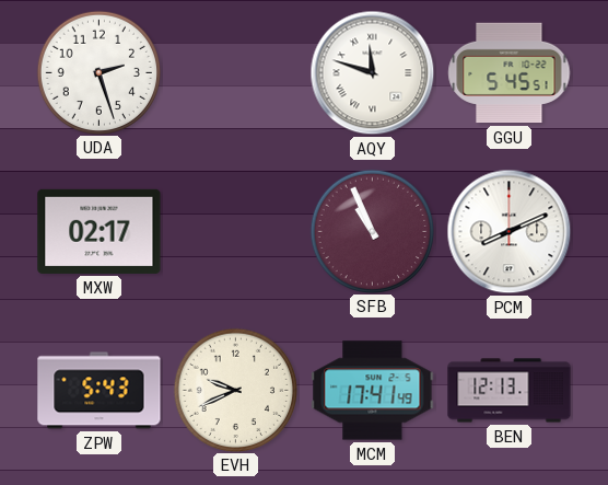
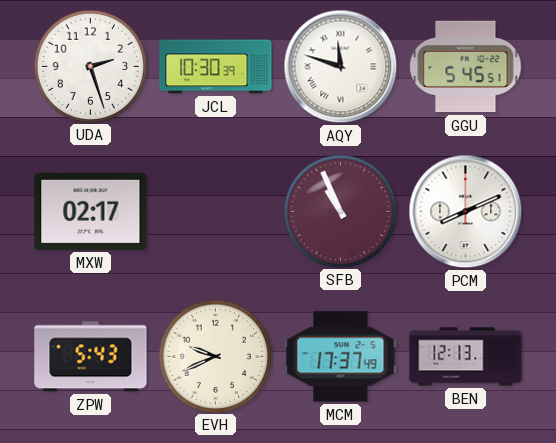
JCL: none -> 10:30 (216, 67)
MCM: 17:41 -> 17:37 (341, 357)
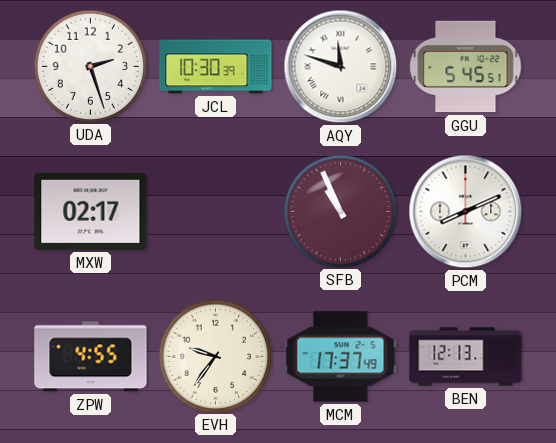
ZPW: 5:43 -> 4:55 (91, 357)
EVH: 9:41 -> 9:36 (215, 356)
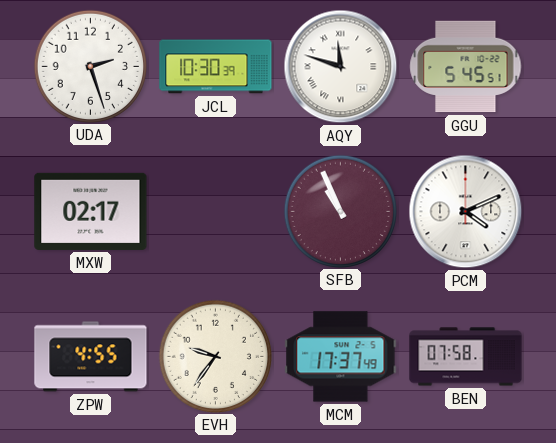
PCM: 8:11 -> 4:11 (466, 212)
BEN: 12:13 -> 07:58 (466, 357)
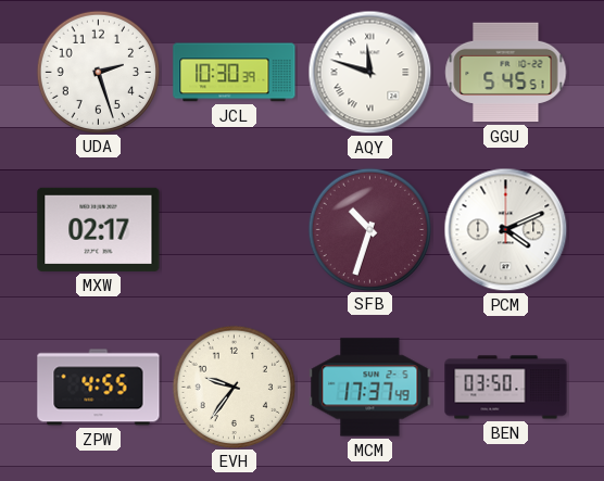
SFB: 10:56 -> 10:33 (369, 229)
BEN: 07:58 -> 03:50 (506, 388)
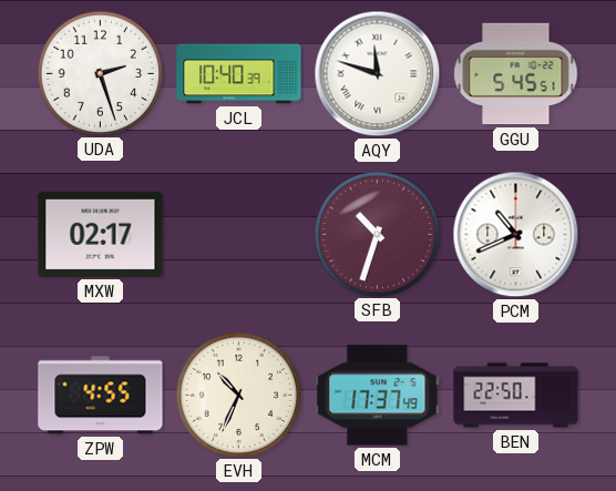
JCL: 10:30 -> 10:40 (239, 74)
PCM: 4:11 -> 10:41 (516, 235)
EVH: 9:36 -> 10:34 (238, 395)
BEN: 03:50 -> 22:50 (516, 396)
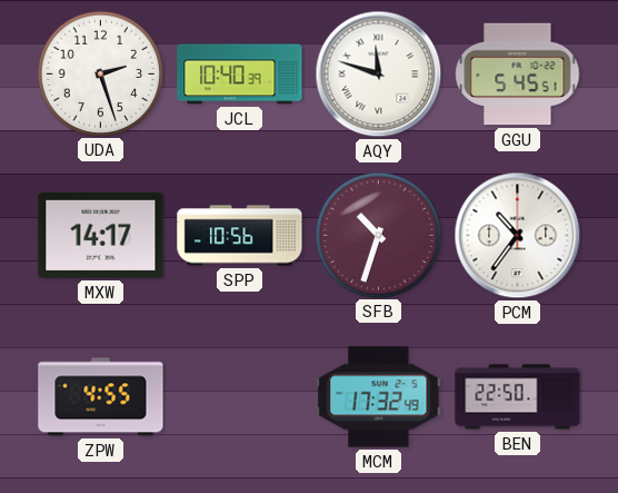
MXW: 02:17 -> 14:17 (101, 235)
SPP: none -> 10:56 (240, 236)
PCM: 10:41 -> 10:36 (518, 236)
EVH: 10:34 -> none (238, 395)
MCM: 17:37 -> 17:32 (379, 397)
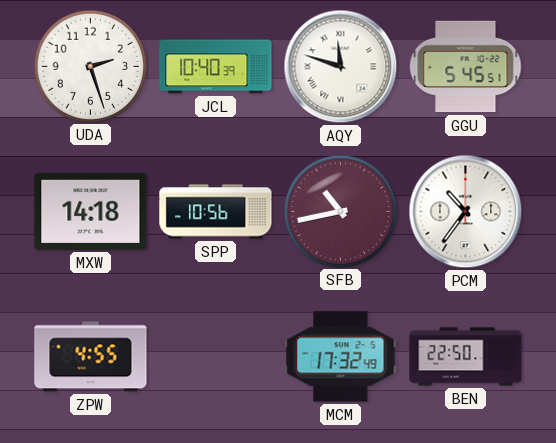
MXW: 14:17 -> 14:18 (91, 211)
SFB: 10:33 -> 10:43 (340, 211)
